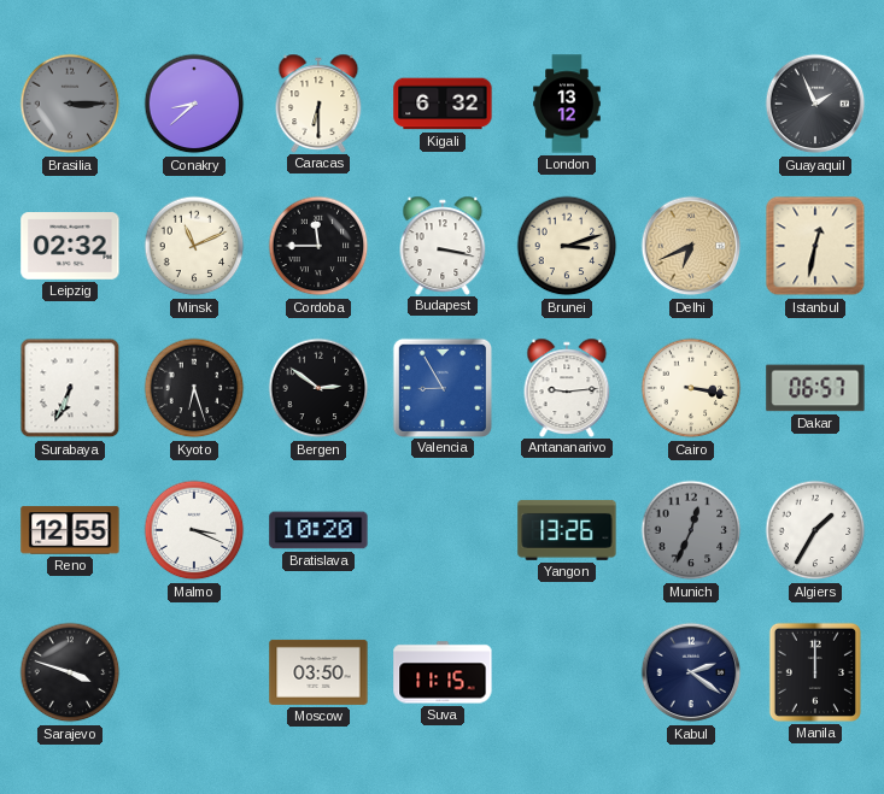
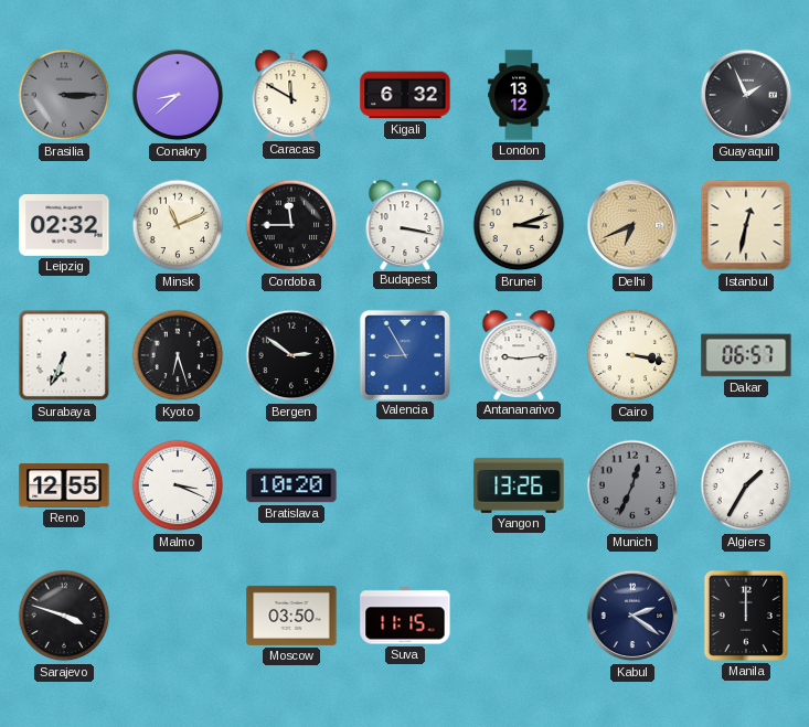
Caracas: 6:30 -> 11:50 (291, 94)
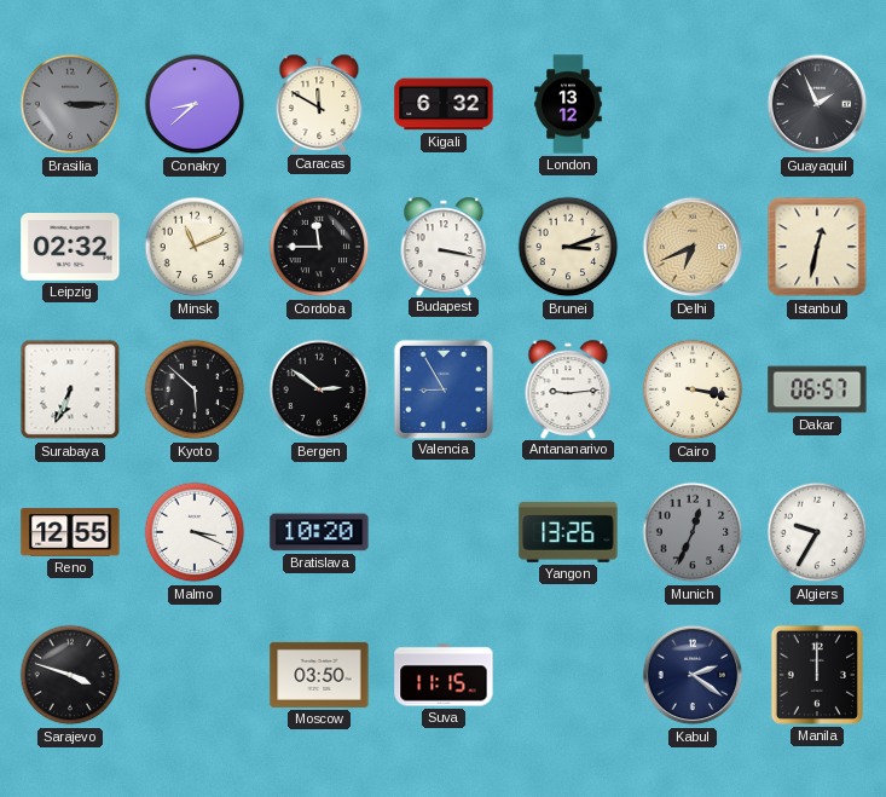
Kyoto: 6:27 -> 5:52 (195, 389)
Algiers: 1:35 -> 9:35 (817, 532)
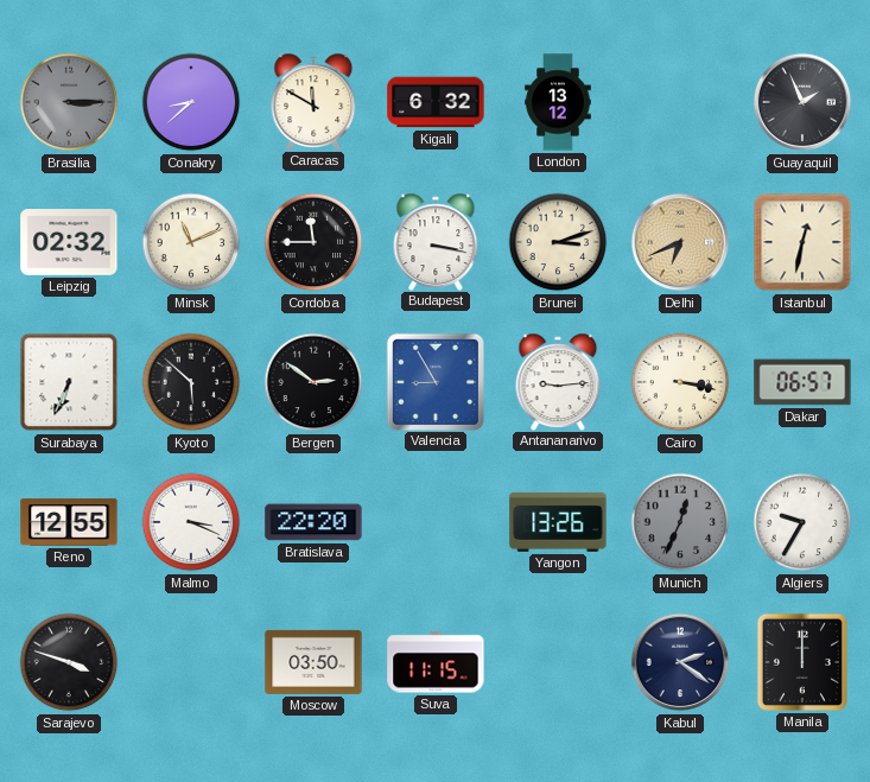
Bratislava: 10:20 -> 22:20 (313, 522)
